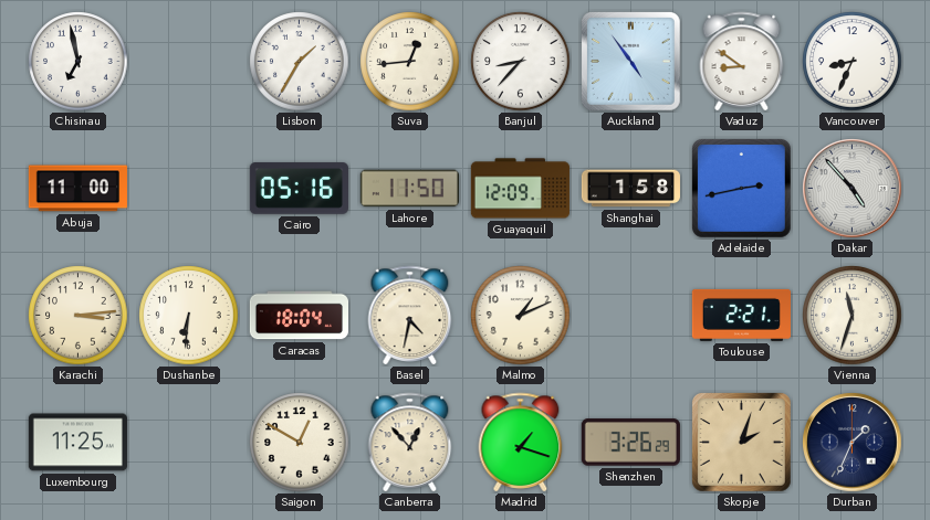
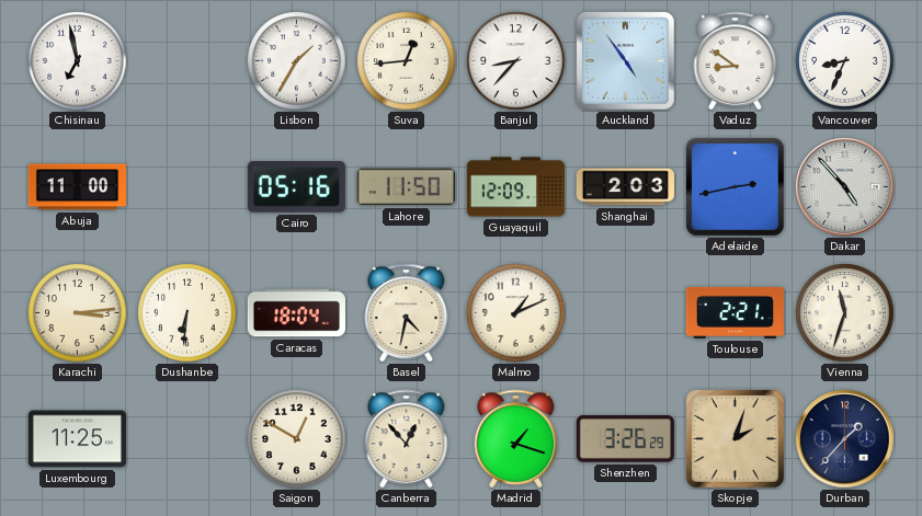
Shanghai: 1:58 -> 2:03 (625, 187)
Durban: 1:34 -> 1:37 (845, 439)
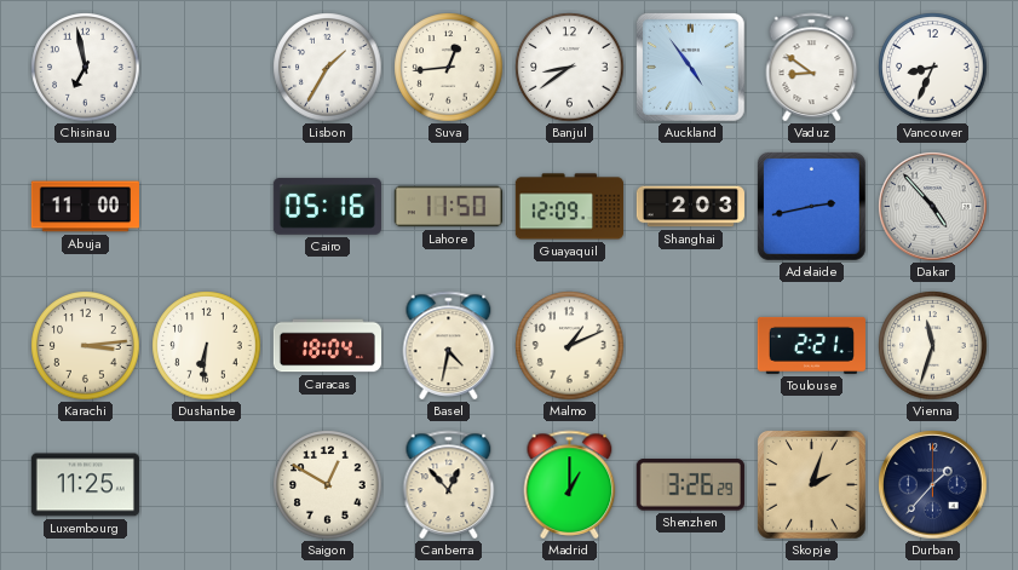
Banjul: 8:37 -> 8:39 (570, 68)
Madrid: 1:18 -> 1:00 (570, 484)
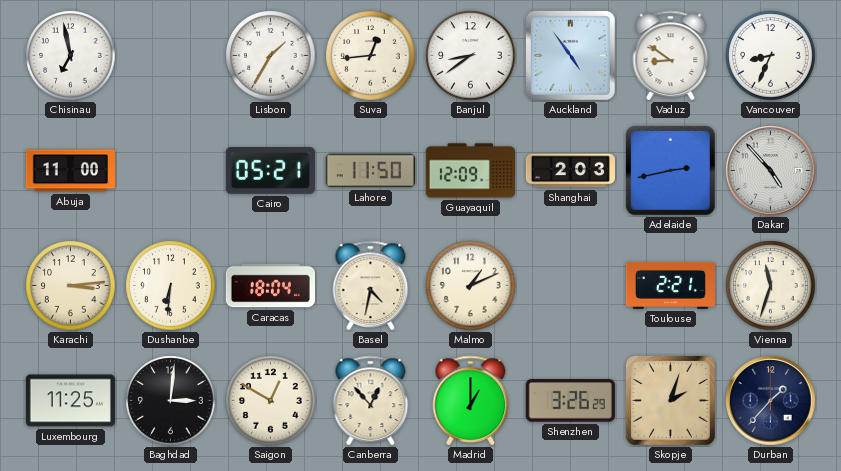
Cairo: 05:16 -> 05:21 (270, 171)
Baghdad: none -> 3:01 (171, 401)
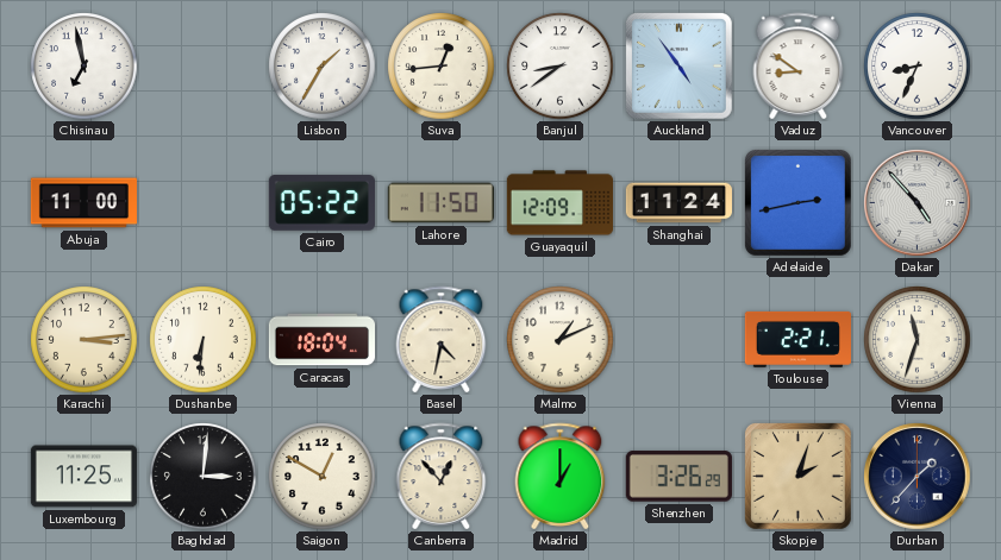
Cairo: 05:21 -> 05:22 (321, 203)
Shanghai: 2:03 -> 11:24 (678, 203)
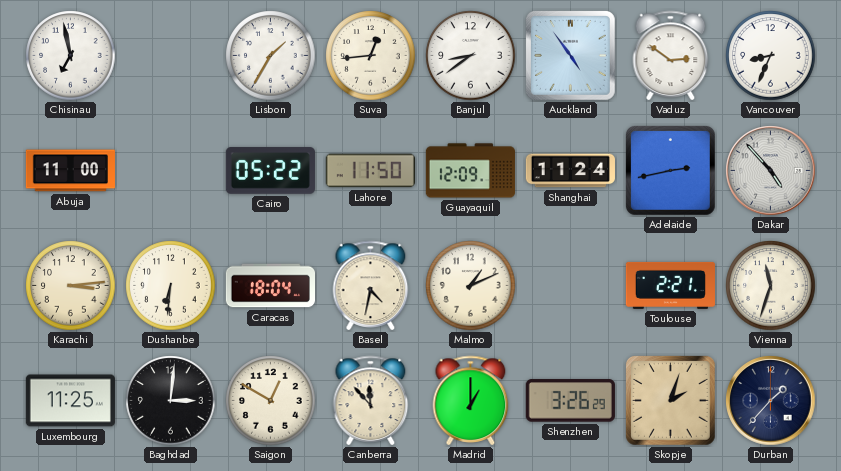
Vaduz: 8:51 -> 2:51 (671, 55)
Canberra: 12:53 -> 11:53 (371, 400)
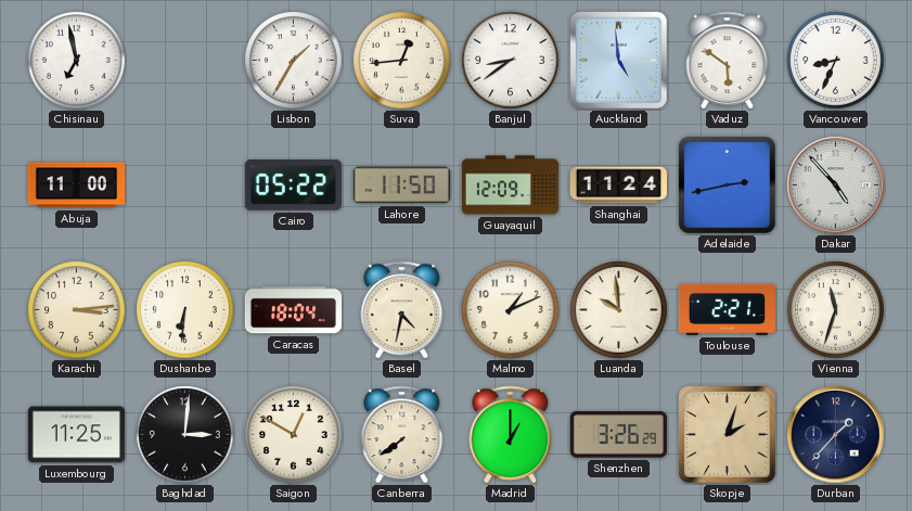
Auckland: 4:54 -> 4:59 (619, 61)
Vaduz: 2:51 -> 5:51 (728, 60)
Luanda: none -> 9:59 (619, 310)
Canberra: 11:53 -> 7:39 (402, 434)
